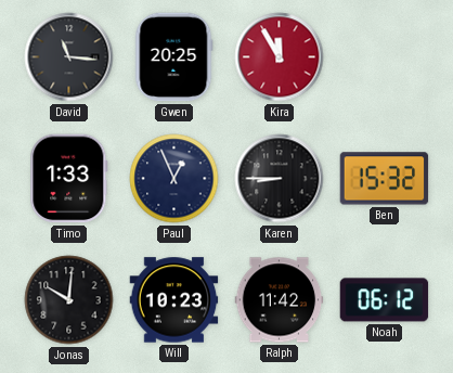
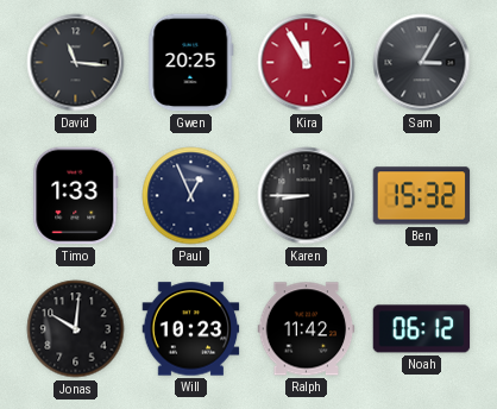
Sam: none -> 3:05 (422, 63)
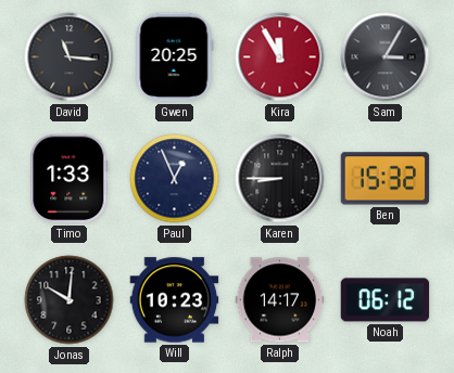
Ralph: 11:42 -> 14:17 (280, 300)
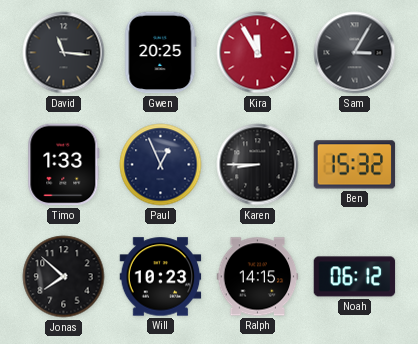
Jonas: 10:01 -> 7:52 (64, 277)
Ralph: 14:17 -> 14:15 (258, 277)
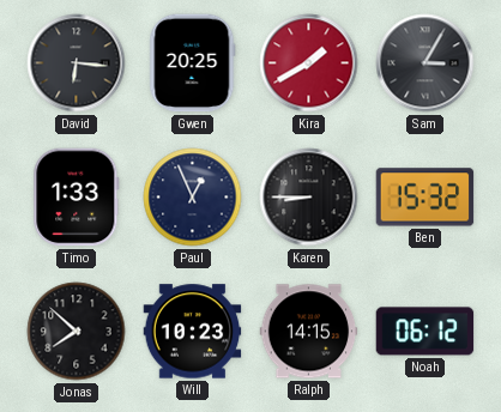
David: 11:16 -> 6:16 (77, 63)
Kira: 11:55 -> 1:40 (309, 63)
